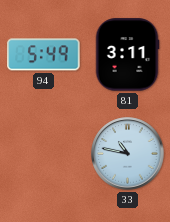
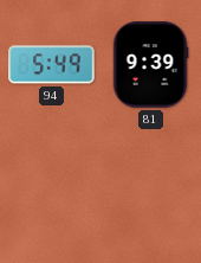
81: 3:11 -> 9:39 (150, 65)
33: 10:47 -> none (128, 154)
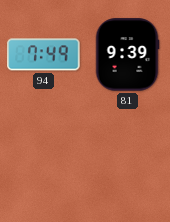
94: 5:49 -> 7:49 (44, 55)
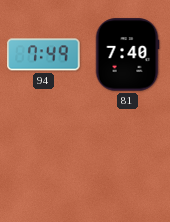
81: 9:39 -> 7:40 (127, 55)
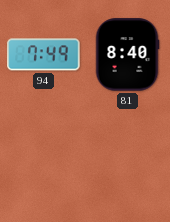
81: 7:40 -> 8:40 (127, 55)
